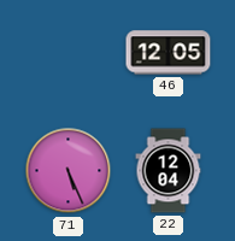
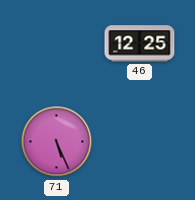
46: 12:05 -> 12:25 (140, 44)
22: 12:04 -> none (169, 171)
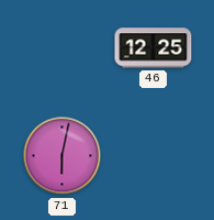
71: 5:26 -> 6:02 (63, 156)
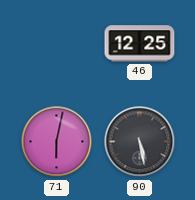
90: none -> 5:28 (140, 142)
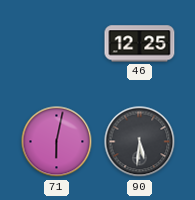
90: 5:28 -> 5:31 (140, 142)
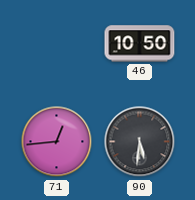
46: 12:25 -> 10:50 (140, 44)
71: 6:02 -> 12:44 (57, 142)
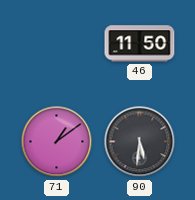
46: 10:50 -> 11:50 (140, 44)
71: 12:44 -> 1:09 (57, 142)
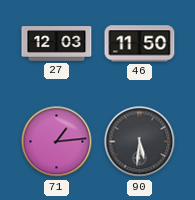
27: none -> 12:03 (57, 44)
71: 1:09 -> 1:14 (57, 142)
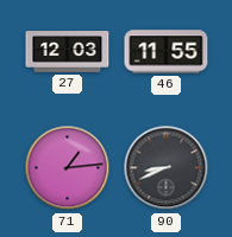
46: 11:50 -> 11:55 (167, 52)
90: 5:31 -> 8:41 (167, 168)
